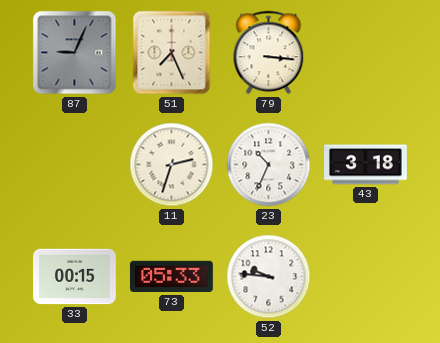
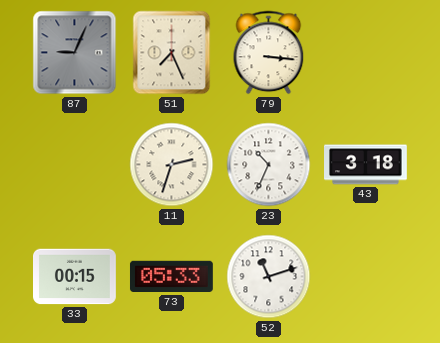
52: 9:46 -> 11:12 (269, 277)
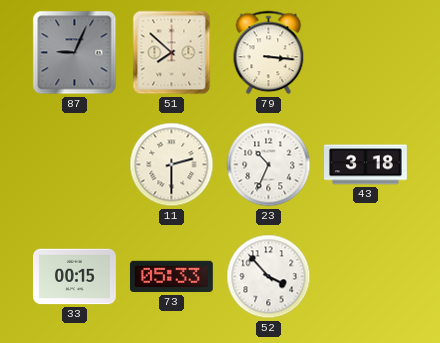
51: 7:26 -> 7:52 (172, 53)
11: 2:33 -> 2:30 (172, 165)
52: 11:12 -> 3:53 (269, 277)
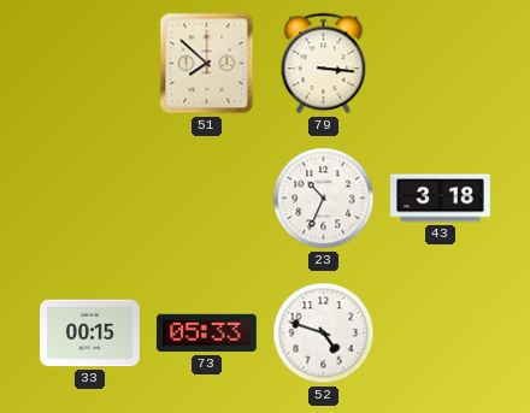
87: 9:04 -> none (75, 53)
11: 2:30 -> none (172, 165)
52: 3:53 -> 4:48 (324, 334)
